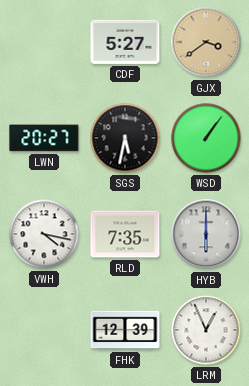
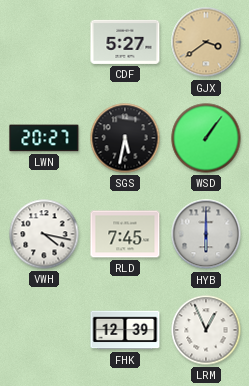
RLD: 7:35 -> 7:45 (125, 234)
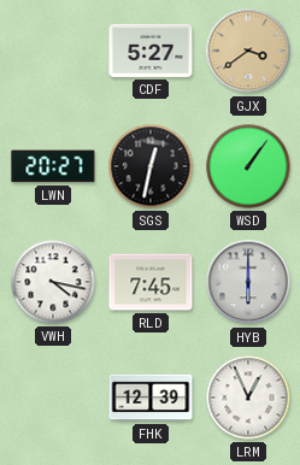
SGS: 5:32 -> 12:32 (151, 166)
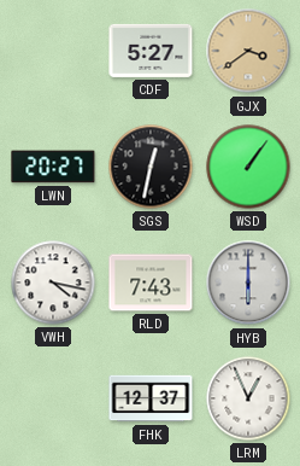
RLD: 7:45 -> 7:43 (151, 282)
FHK: 12:39 -> 12:37 (151, 398)
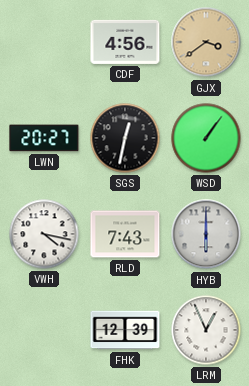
CDF: 5:27 -> 4:56 (125, 42)
FHK: 12:37 -> 12:39 (125, 330)
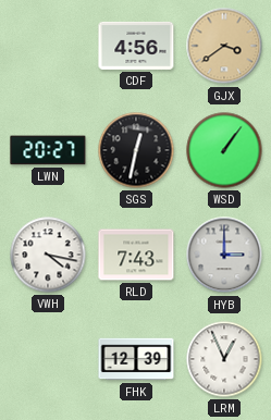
HYB: 6:00 -> 3:00 (224, 255)
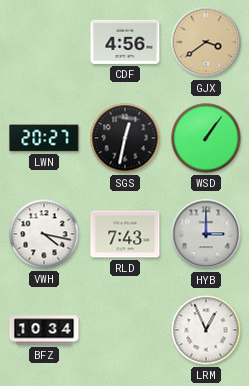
BFZ: none -> 10:34 (44, 330)
FHK: 12:39 -> none (136, 359)
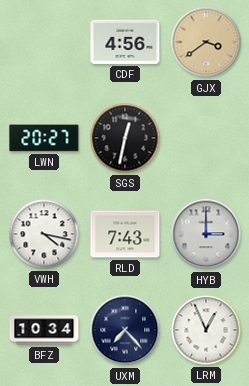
WSD: 1:06 -> none (206, 138)
UXM: none -> 7:23 (125, 330)
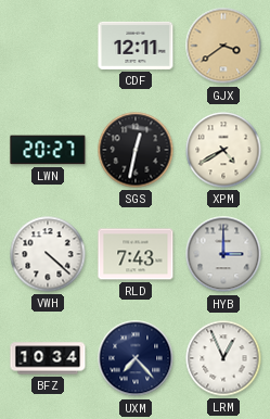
CDF: 4:56 -> 12:11 (136, 46)
XPM: none -> 4:40 (223, 150)
VWH: 4:17 -> 4:22 (48, 254)
